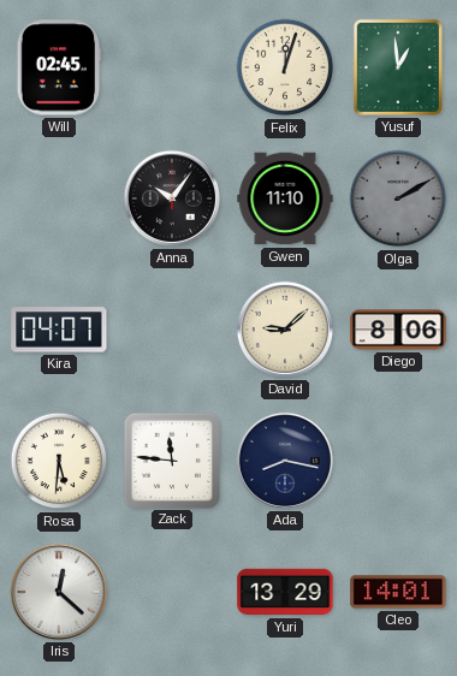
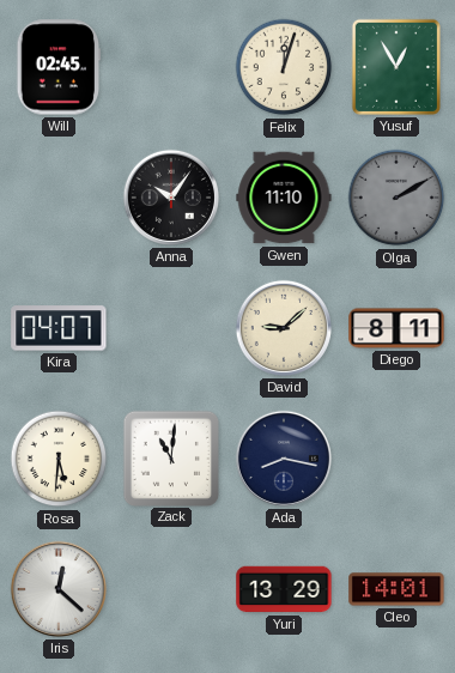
Yusuf: 12:59 -> 12:55 (396, 67)
Diego: 8:06 -> 8:11 (396, 328)
Zack: 11:46 -> 11:01 (170, 457)
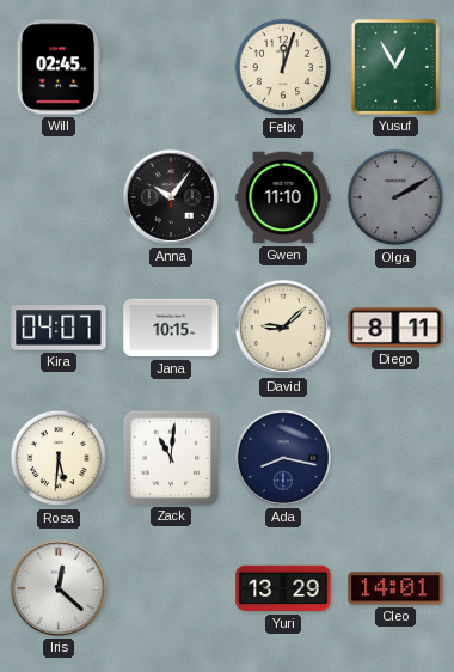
Jana: none -> 10:15 (171, 328)
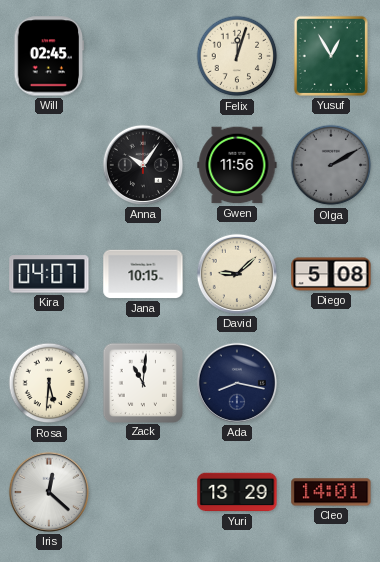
Gwen: 11:10 -> 11:56 (237, 165)
Diego: 8:11 -> 5:08 (331, 274)
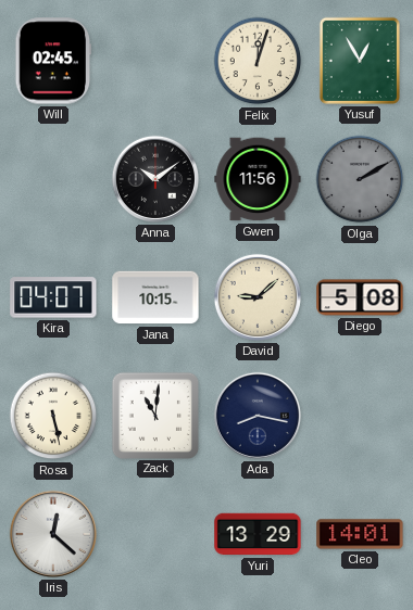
Anna: 10:06 -> 10:09 (155, 179)
Rosa: 5:31 -> 5:28 (53, 416)
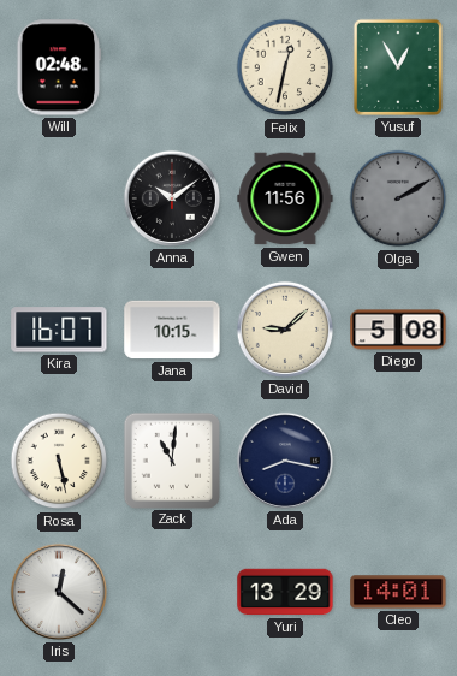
Will: 02:45 -> 02:48 (59, 67)
Felix: 12:03 -> 12:32 (285, 67)
Kira: 04:07 -> 16:07 (59, 330)
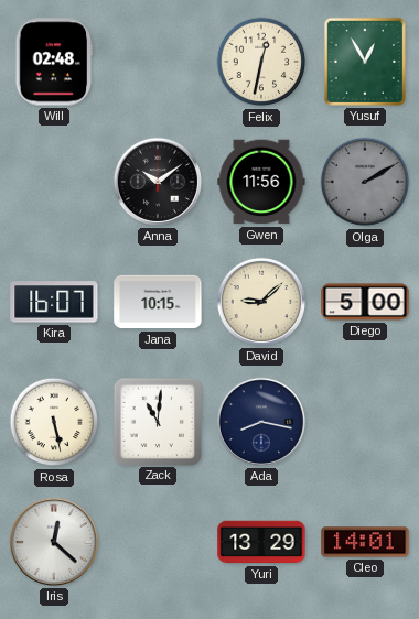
Diego: 5:08 -> 5:00 (365, 302)
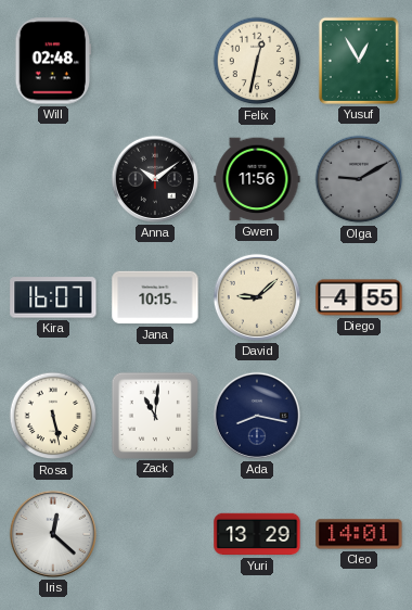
Olga: 2:10 -> 9:10 (359, 179)
Diego: 5:00 -> 4:55 (359, 297)
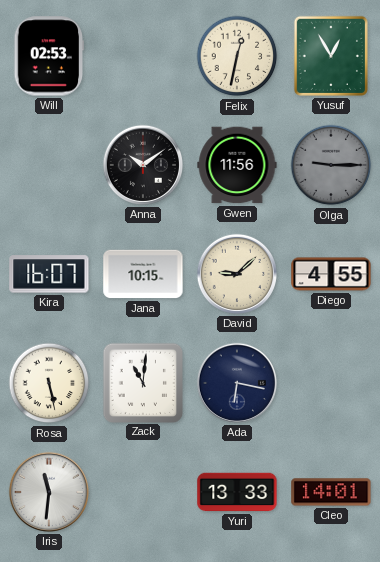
Will: 02:48 -> 02:53 (49, 56)
Olga: 9:10 -> 9:15 (331, 165)
Ada: 8:17 -> 6:17 (237, 383)
Iris: 12:22 -> 11:31 (49, 492)
Yuri: 13:29 -> 13:33 (237, 492)
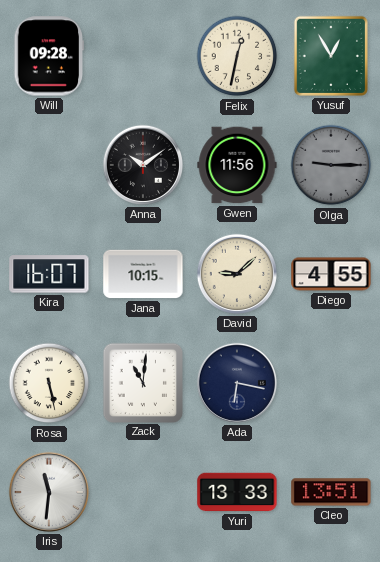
Will: 02:53 -> 09:28 (49, 56)
Cleo: 14:01 -> 13:51 (331, 492)
